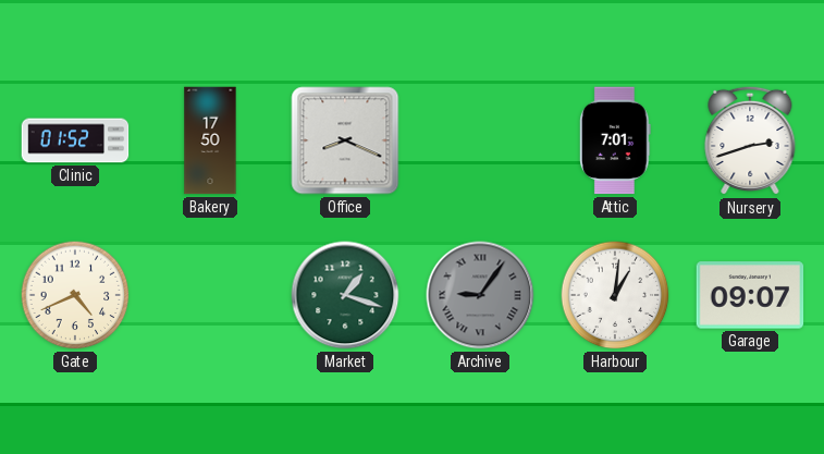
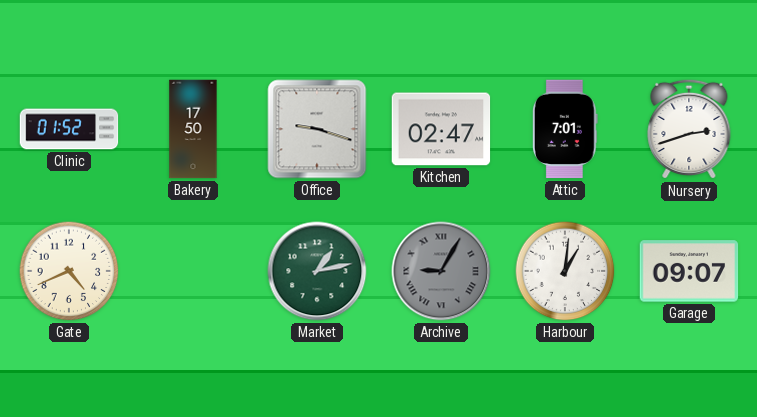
Office: 8:19 -> 9:18 (317, 129)
Kitchen: none -> 02:47 (441, 129)
Market: 1:18 -> 1:13 (317, 271)
Archive: 9:06 -> 9:05 (441, 271)
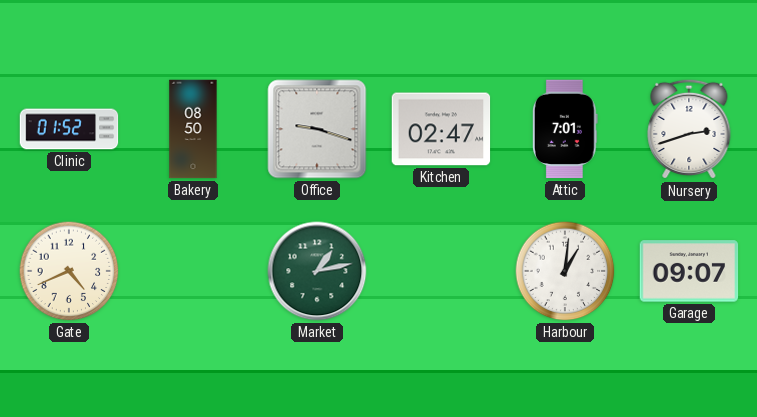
Bakery: 17:50 -> 08:50 (193, 129)
Archive: 9:05 -> none (441, 271)
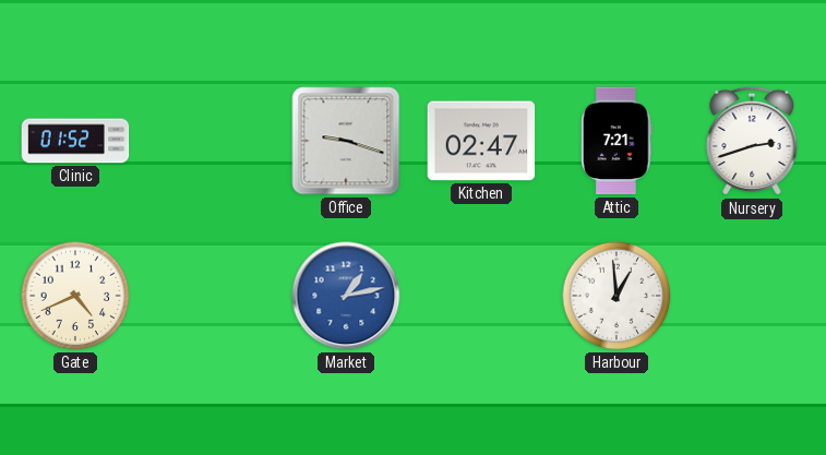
Bakery: 08:50 -> none (193, 129)
Attic: 7:01 -> 7:21 (616, 141)
Market dial: green -> blue (346, 296)
Harbour: 1:01 -> 12:59 (616, 296)
Garage: 09:07 -> none (689, 271)
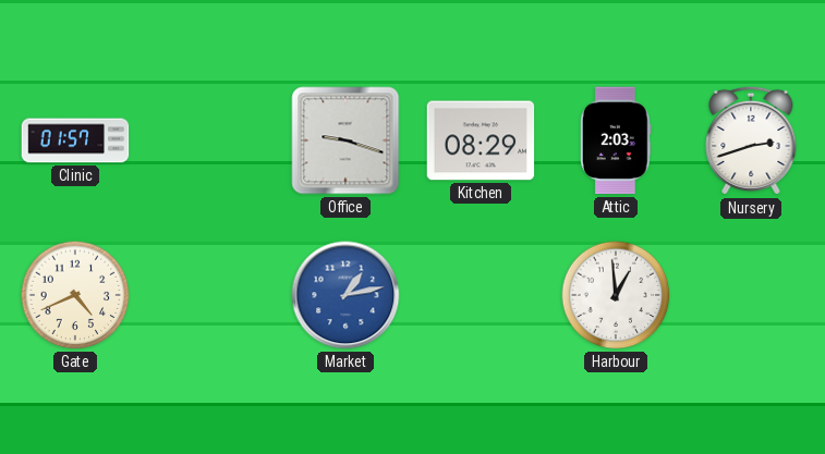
Clinic: 01:52 -> 01:57 (75, 140)
Kitchen: 02:47 -> 08:29 (481, 140)
Attic: 7:21 -> 2:03 (616, 140)
